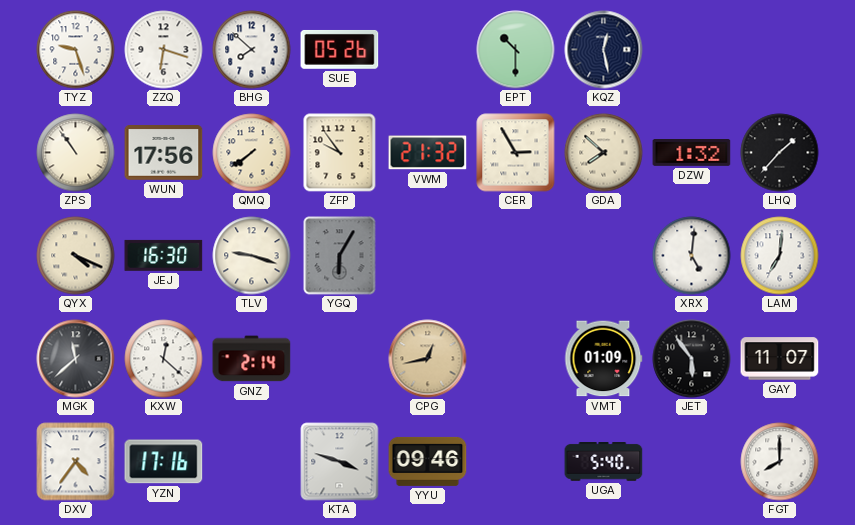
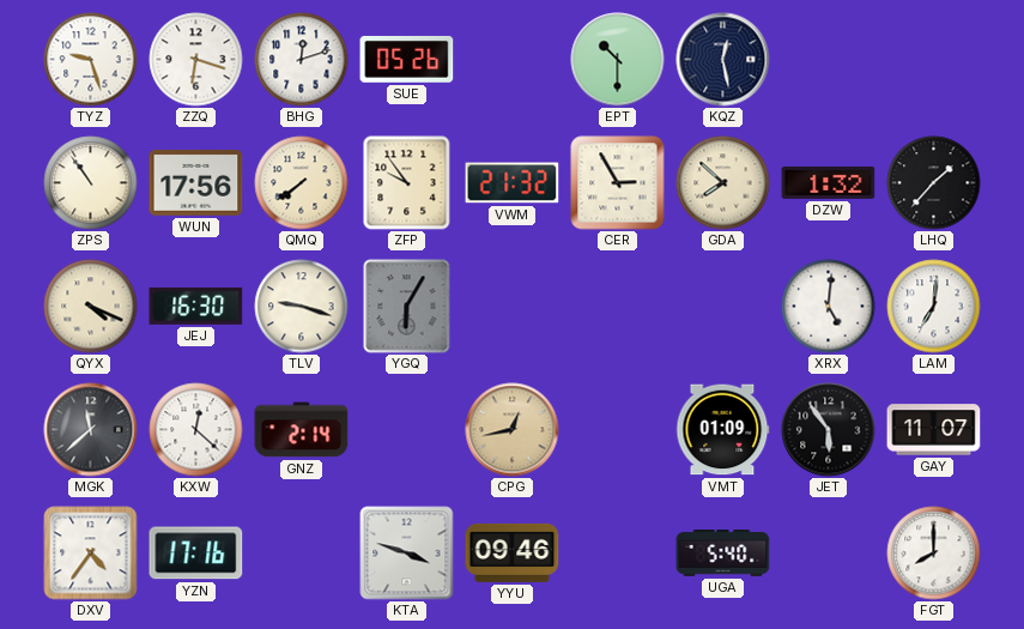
BHG: 7:52 -> 12:12 (302, 60)
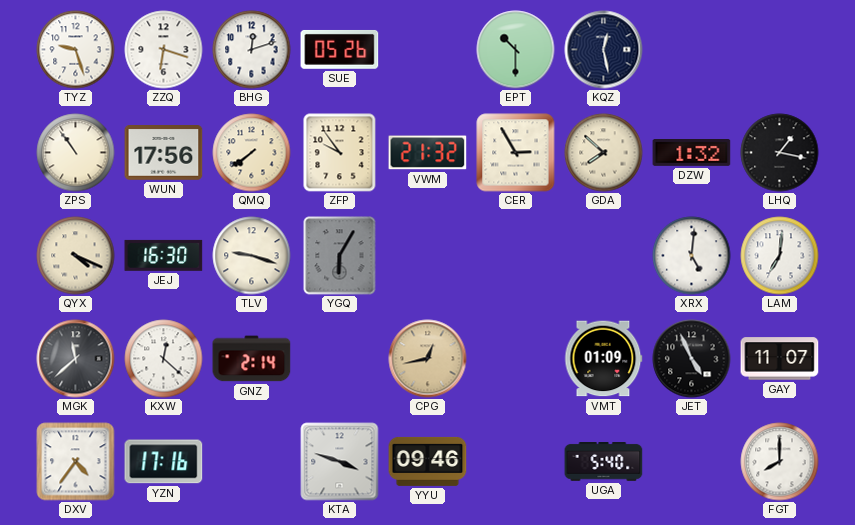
LHQ: 1:37 -> 1:17 (780, 153)
JET: 5:54 -> 4:56 (692, 359)
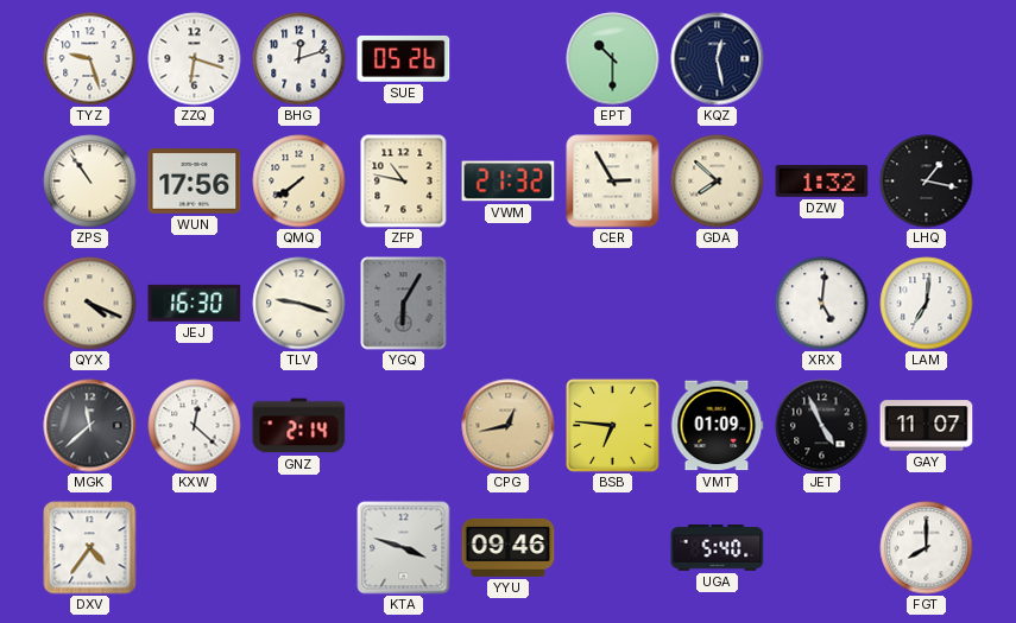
ZFP: 9:54 -> 10:47 (404, 182)
BSB: none -> 6:46 (613, 426)
YZN: 17:16 -> none (164, 462)
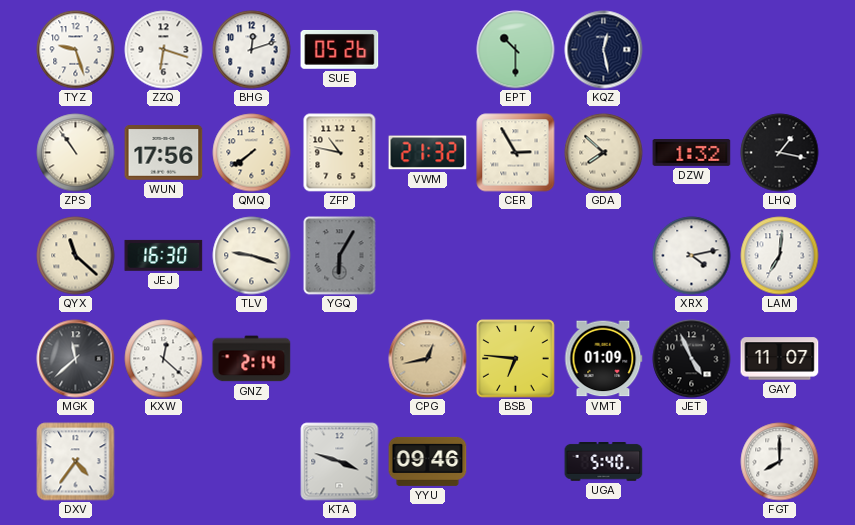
QYX: 4:19 -> 11:22 (76, 256)
XRX: 5:01 -> 4:13 (692, 256)
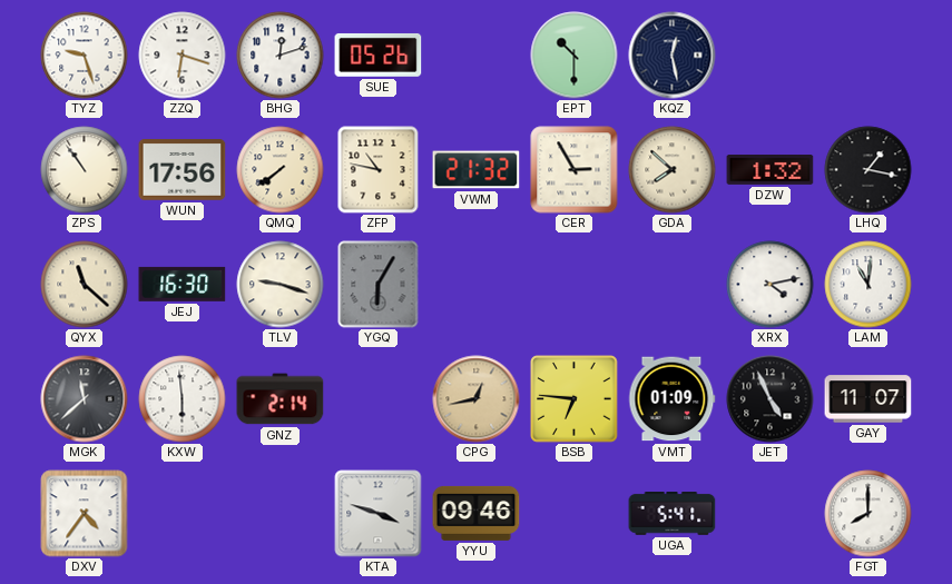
LAM: 7:01 -> 11:01 (868, 285)
KXW: 12:22 -> 5:59 (183, 399)
UGA: 5:40 -> 5:41 (673, 514)
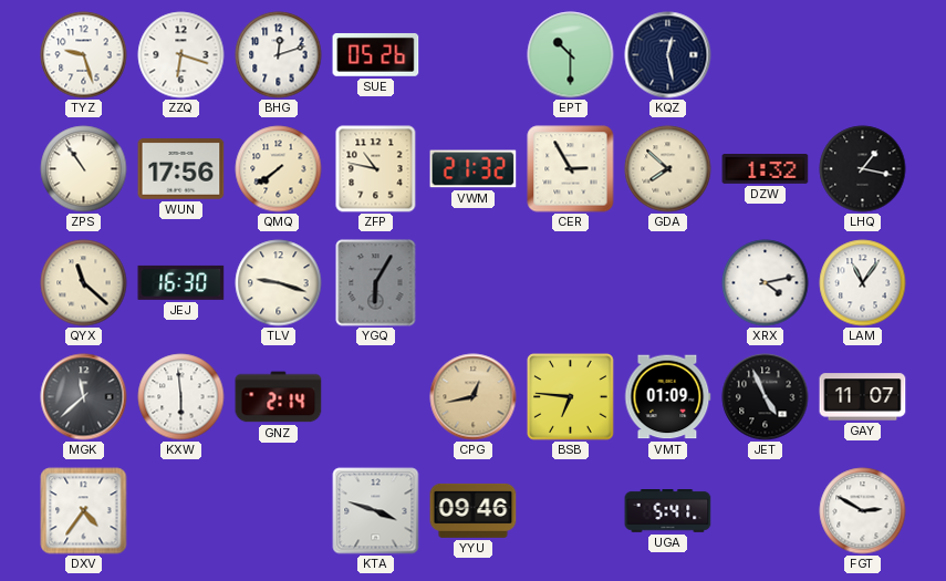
LAM: 11:01 -> 11:06 (863, 283)
FGT: 8:00 -> 2:50 (863, 511)
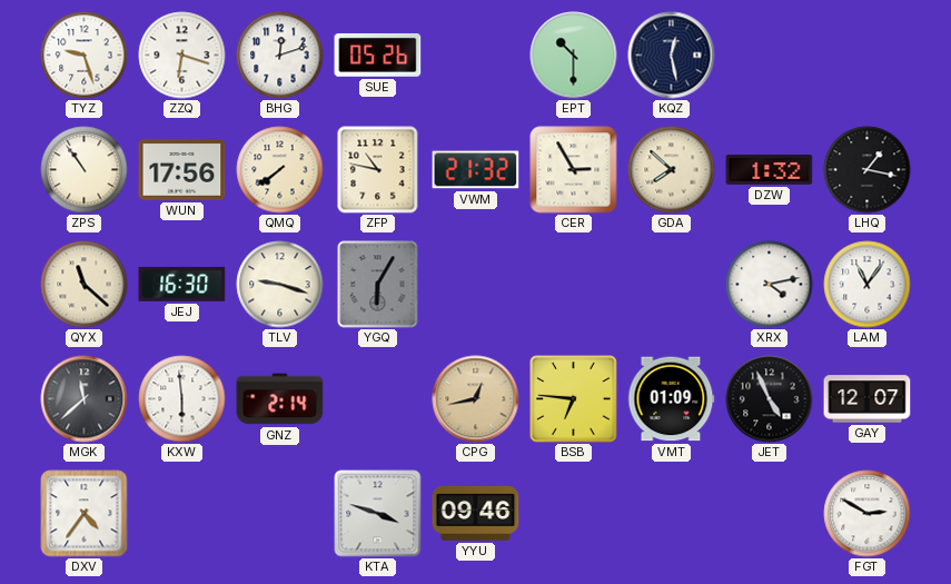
GAY: 11:07 -> 12:07 (868, 399)
UGA: 5:41 -> none (668, 511)
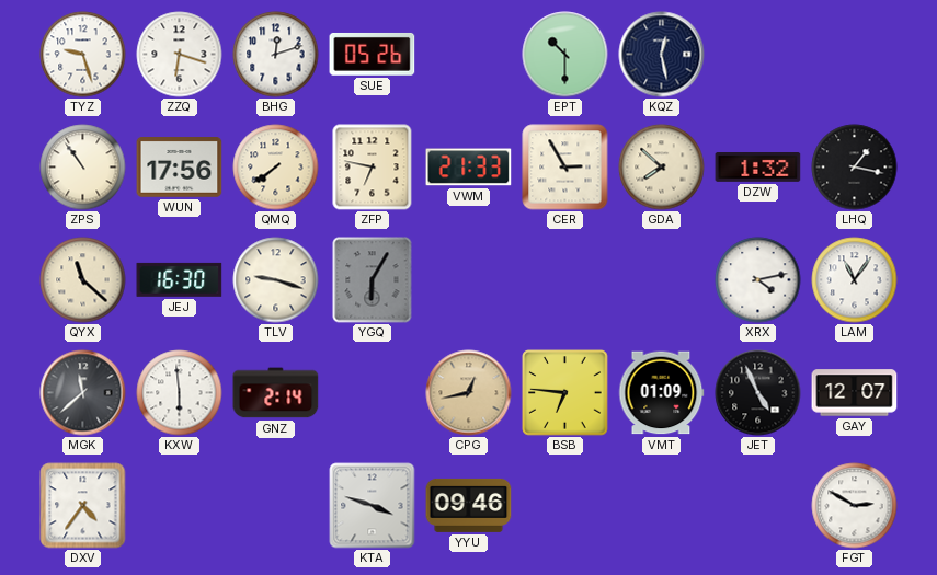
ZFP: 10:47 -> 6:47 (373, 168)
VWM: 21:32 -> 21:33 (469, 168)
